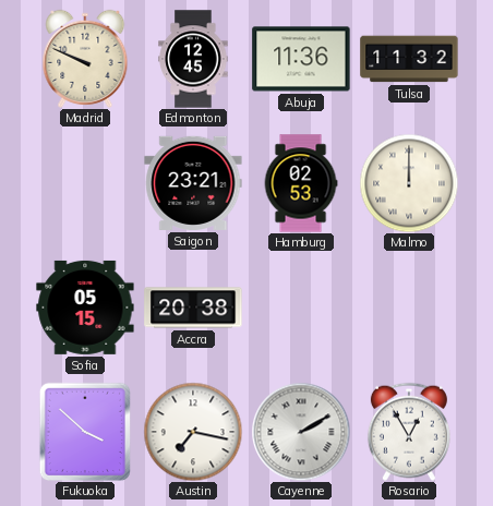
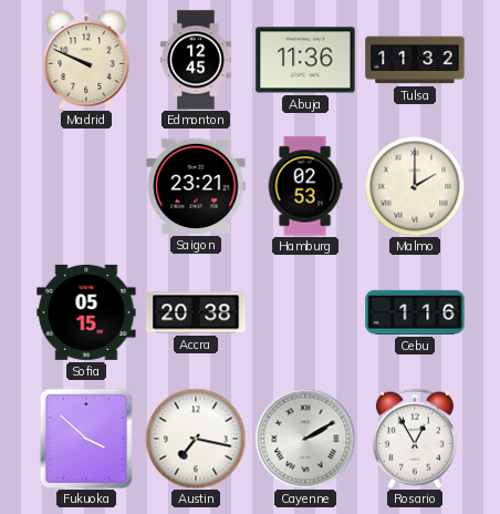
Malmo: 12:00 -> 2:00 (415, 186)
Cebu: none -> 1:16 (415, 312)
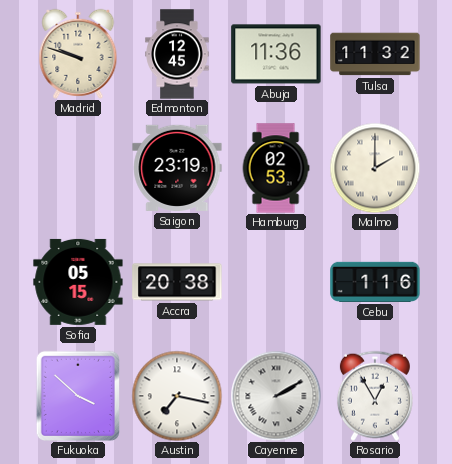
Madrid: 9:49 -> 9:48 (78, 54)
Saigon: 23:21 -> 23:19 (177, 168)
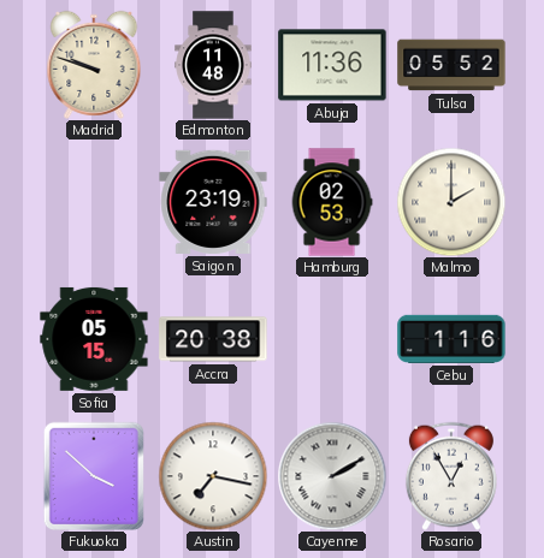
Edmonton: 12:45 -> 11:48 (213, 65)
Tulsa: 11:32 -> 05:52 (451, 65)
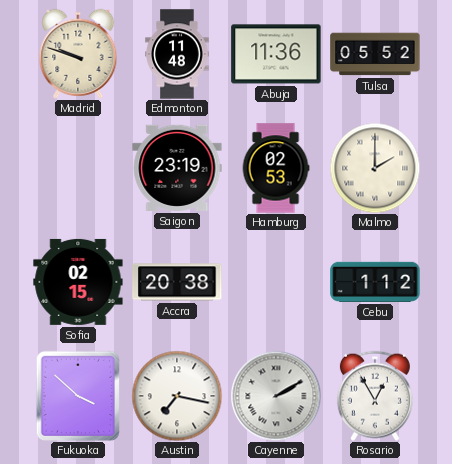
Sofia: 05:15 -> 02:15 (78, 282)
Cebu: 1:16 -> 1:12 (375, 282)
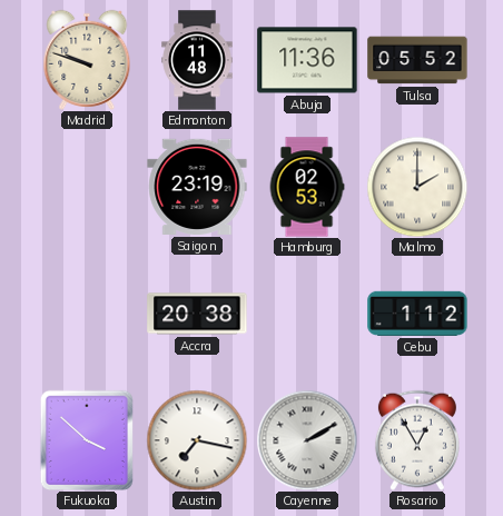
Sofia: 02:15 -> none (78, 282)
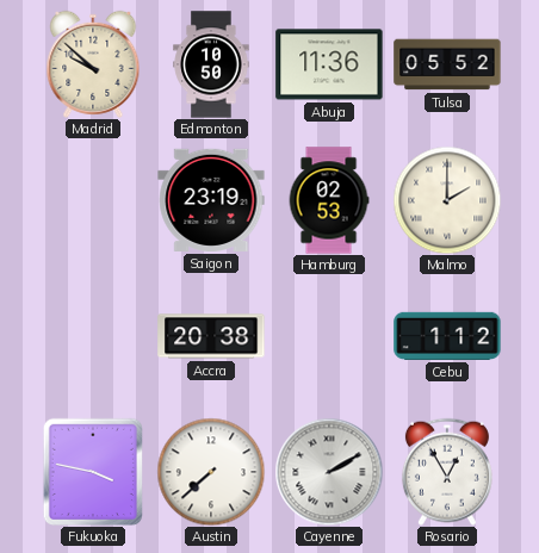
Madrid: 9:48 -> 9:52 (93, 64)
Edmonton: 11:48 -> 10:50 (211, 64)
Fukuoka: 3:52 -> 3:47 (92, 471)
Austin: 7:17 -> 7:38 (211, 472)
